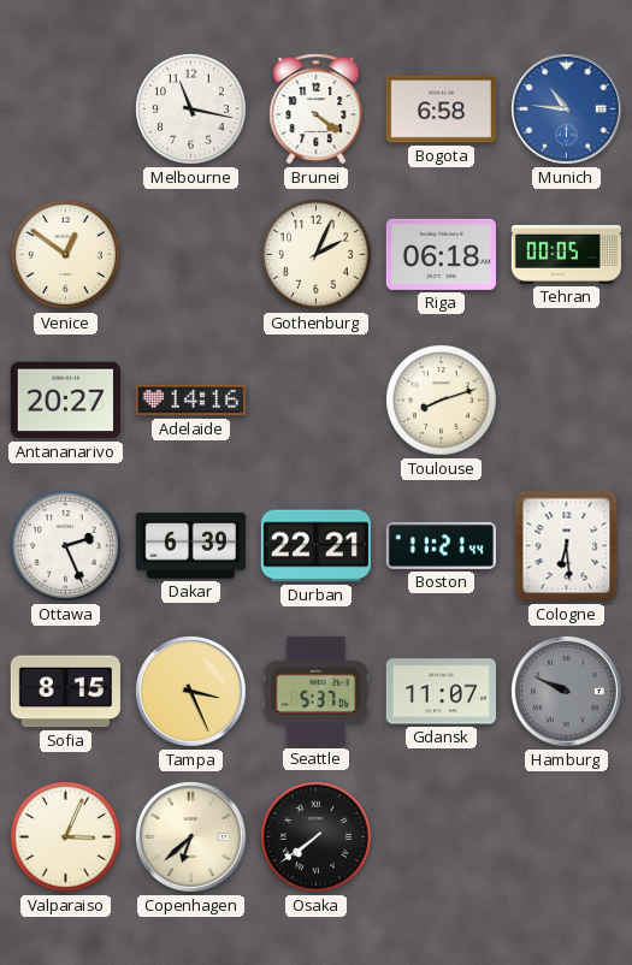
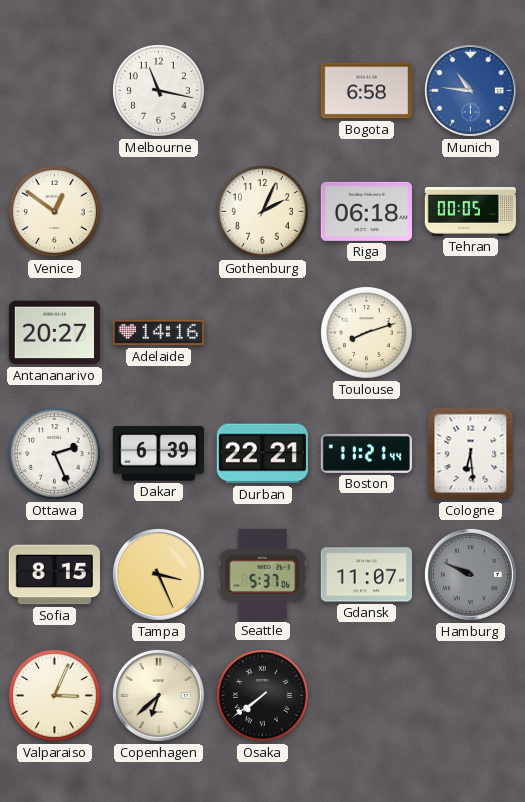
Brunei: 4:21 -> none (317, 109)
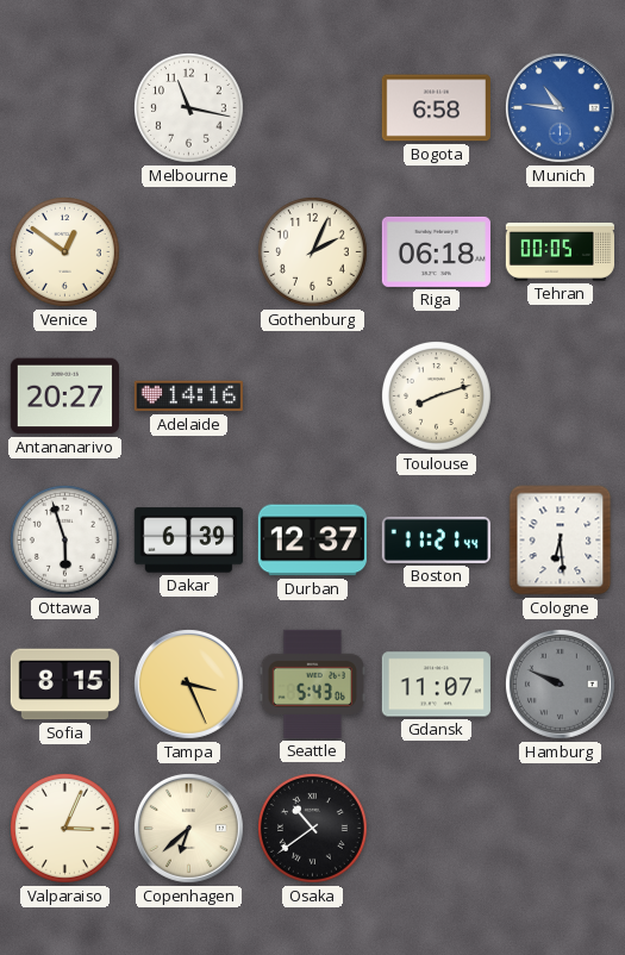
Ottawa: 2:26 -> 5:57 (65, 541)
Durban: 22:21 -> 12:37 (312, 541)
Seattle: 5:37 -> 5:43 (312, 684)
Osaka: 7:39 -> 10:39 (313, 829)
